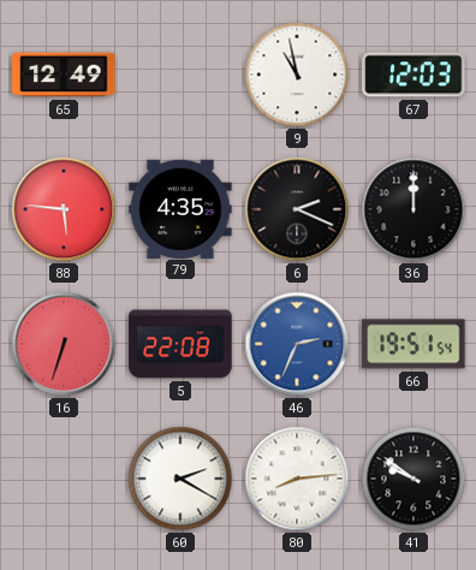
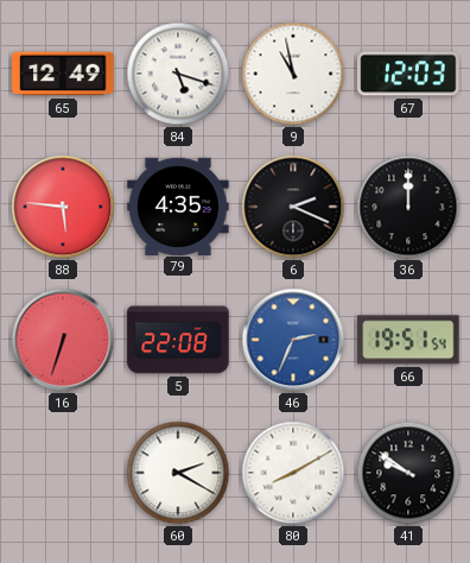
84: none -> 5:18 (178, 74)
80: 8:14 -> 8:10 (293, 473)
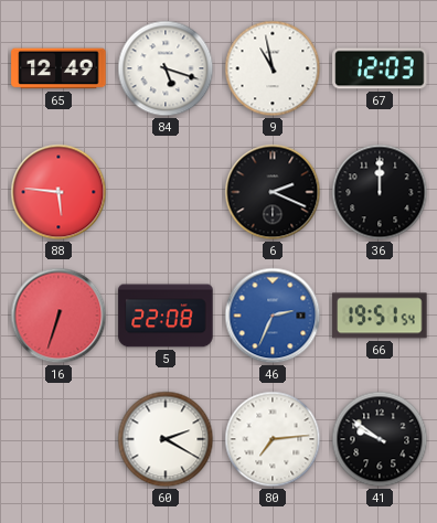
79: 4:35 -> none (178, 205)
80: 8:10 -> 7:14 (273, 439)
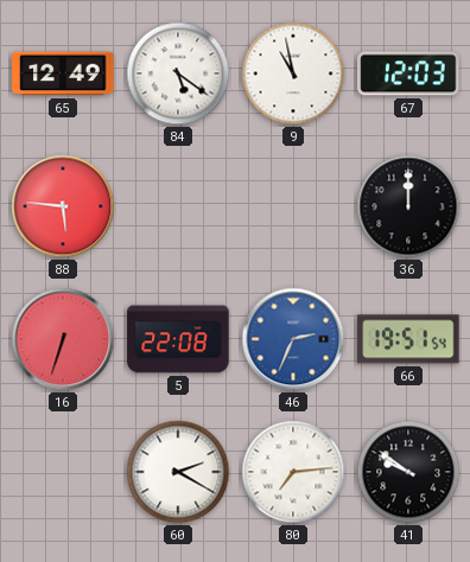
84: 5:18 -> 5:21 (178, 74)
6: 2:19 -> none (273, 192)
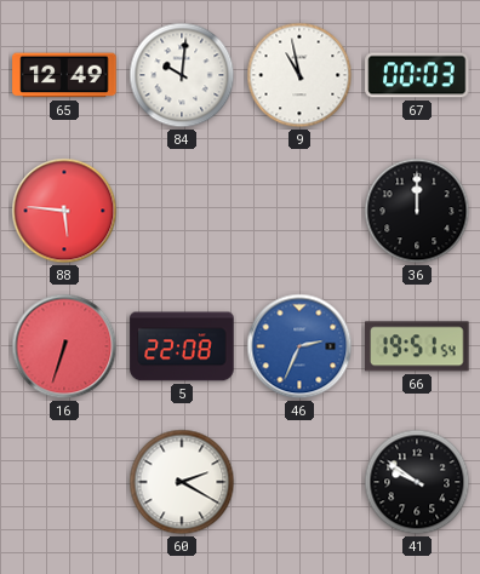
84: 5:21 -> 10:01 (182, 75)
67: 12:03 -> 00:03 (417, 75)
80: 7:14 -> none (293, 472)
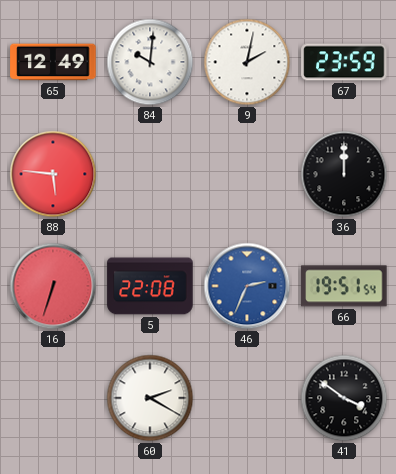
9: 10:58 -> 2:02 (247, 62)
67: 00:03 -> 23:59 (344, 62)
41: 9:51 -> 3:51 (344, 398)
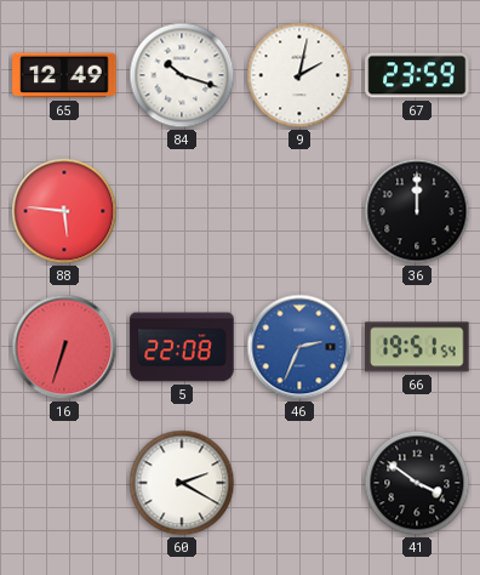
84: 10:01 -> 10:18 (182, 75)
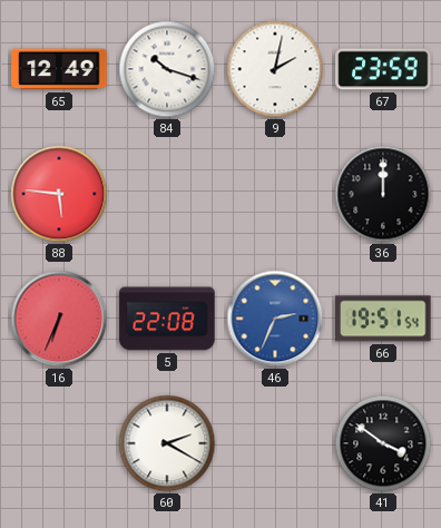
16: 6:33 -> 6:34 (59, 319)
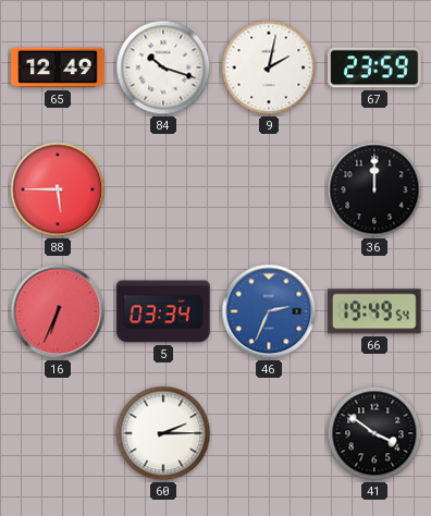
88: 5:46 -> 5:45 (58, 189)
5: 22:08 -> 03:34 (163, 311)
66: 19:51 -> 19:49 (374, 311)
60: 2:20 -> 2:15 (163, 433)
